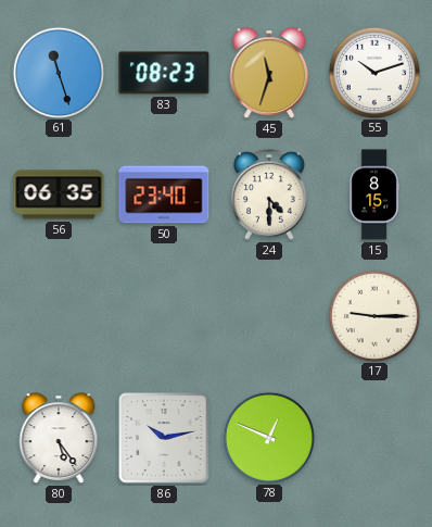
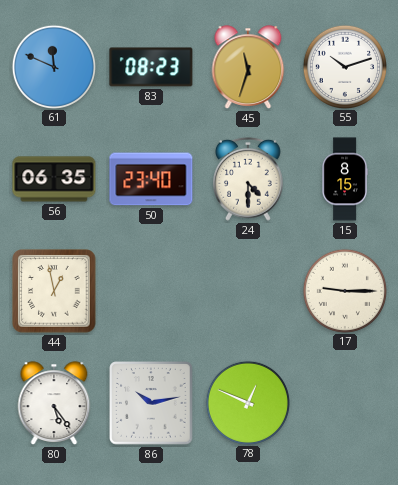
61: 11:27 -> 11:49 (53, 66)
44: none -> 12:58 (54, 291)
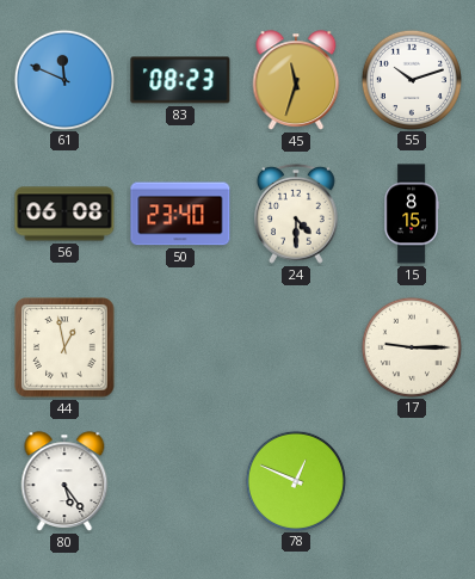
56: 06:35 -> 06:08 (64, 214)
86: 10:13 -> none (151, 403)
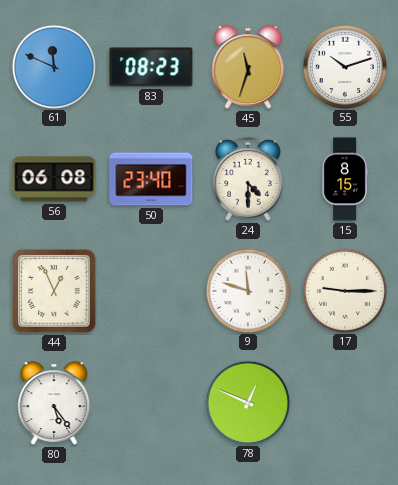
44: 12:58 -> 12:56 (54, 291)
9: none -> 11:48 (247, 290)
